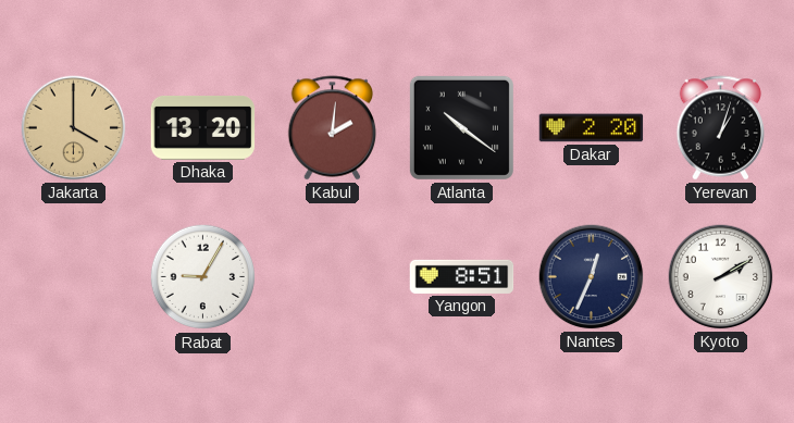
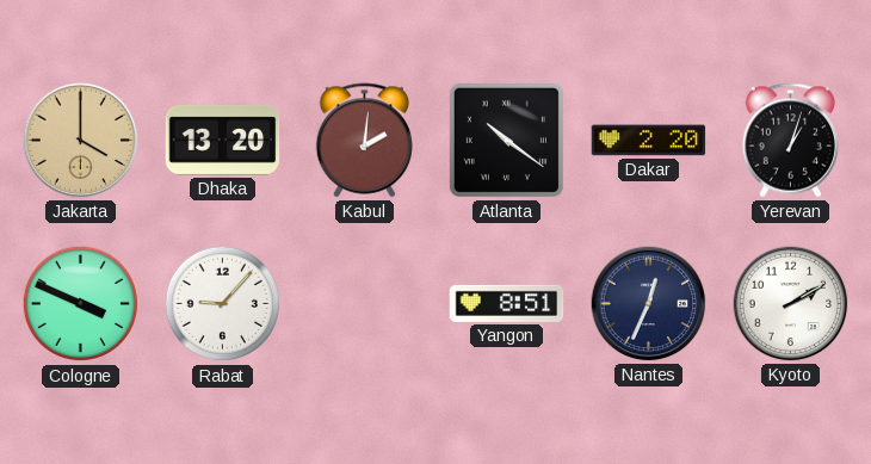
Cologne: none -> 3:49 (81, 304)
Rabat: 9:05 -> 9:07 (223, 304)
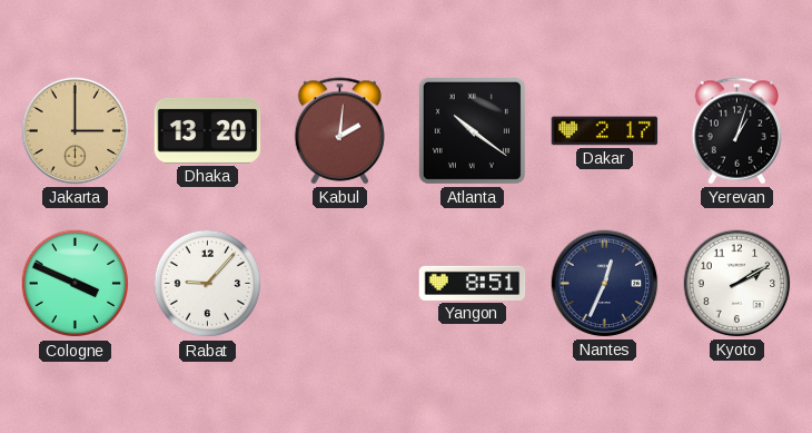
Jakarta: 4:00 -> 3:00 (76, 131)
Dakar: 2:20 -> 2:17 (605, 131)
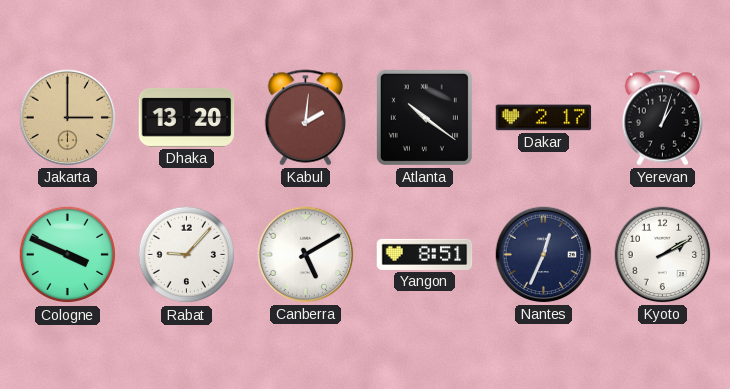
Canberra: none -> 5:10 (306, 255)
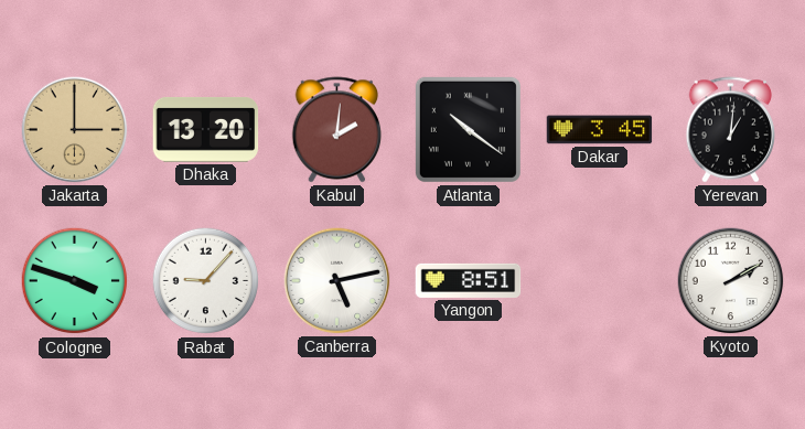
Dakar: 2:17 -> 3:45 (600, 130)
Yerevan: 1:03 -> 1:01 (731, 130)
Cologne: 3:49 -> 3:48 (75, 281)
Canberra: 5:10 -> 5:13 (337, 281)
Nantes: 12:34 -> none (544, 255)
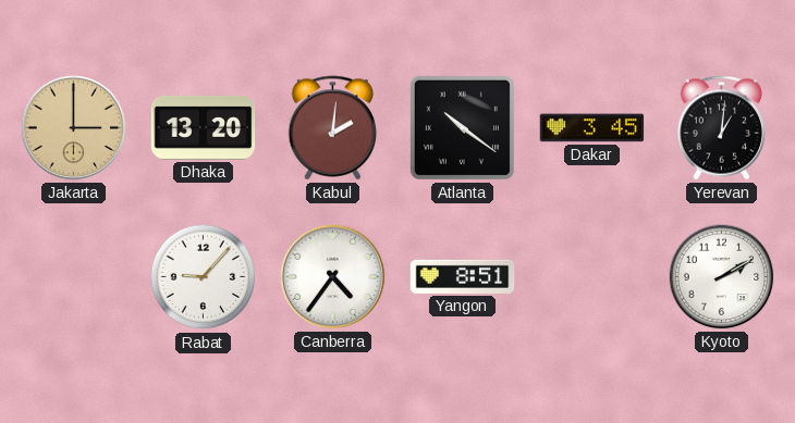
Cologne: 3:48 -> none (75, 281)
Canberra: 5:13 -> 4:36 (333, 277)
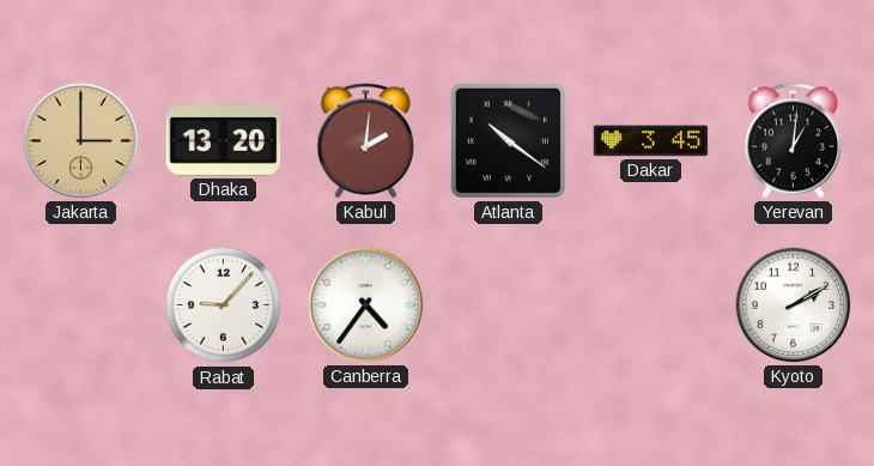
Yangon: 8:51 -> none (463, 276)
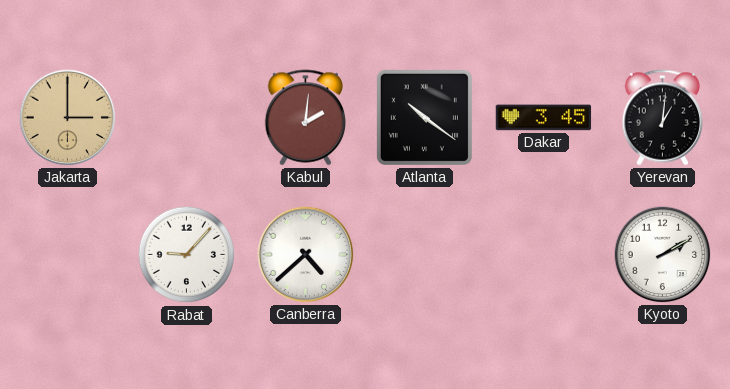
Dhaka: 13:20 -> none (224, 141)
Canberra: 4:36 -> 4:38 (306, 255)
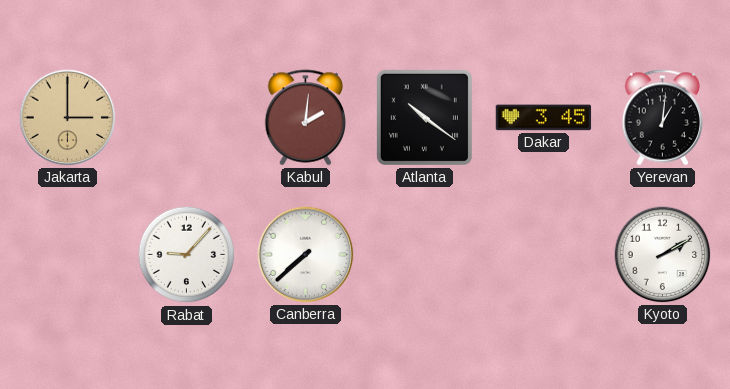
Canberra: 4:38 -> 7:38 (306, 255)
